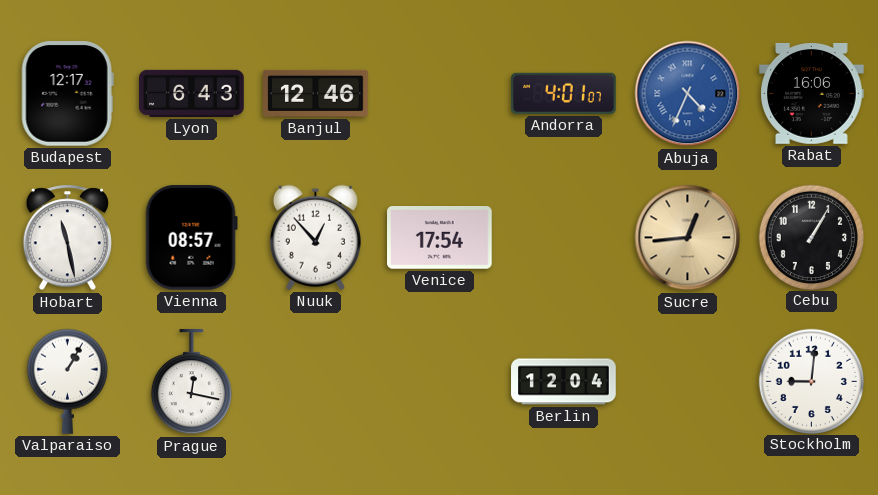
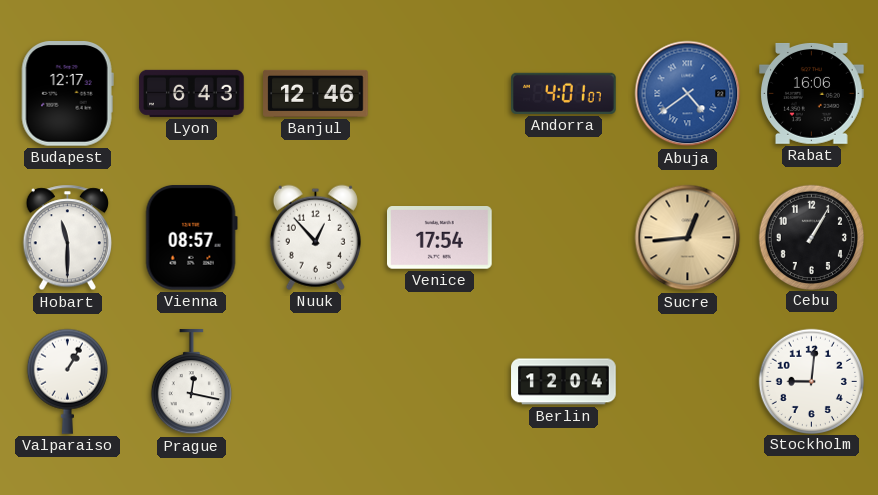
Abuja: 4:34 -> 4:39 (688, 94)
Hobart: 11:28 -> 11:30 (67, 238)
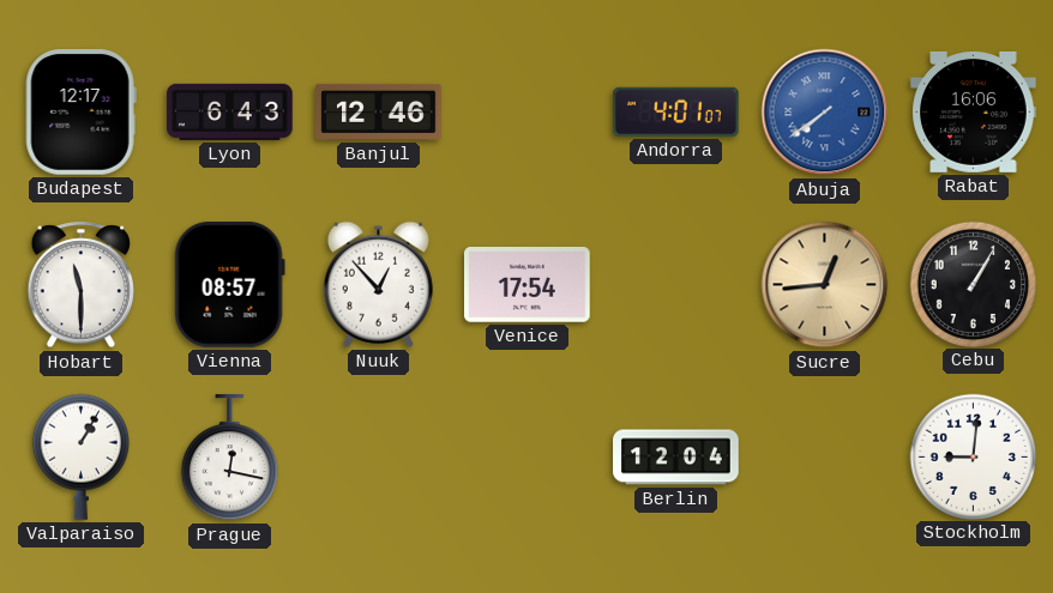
Abuja: 4:39 -> 7:39 (825, 113)
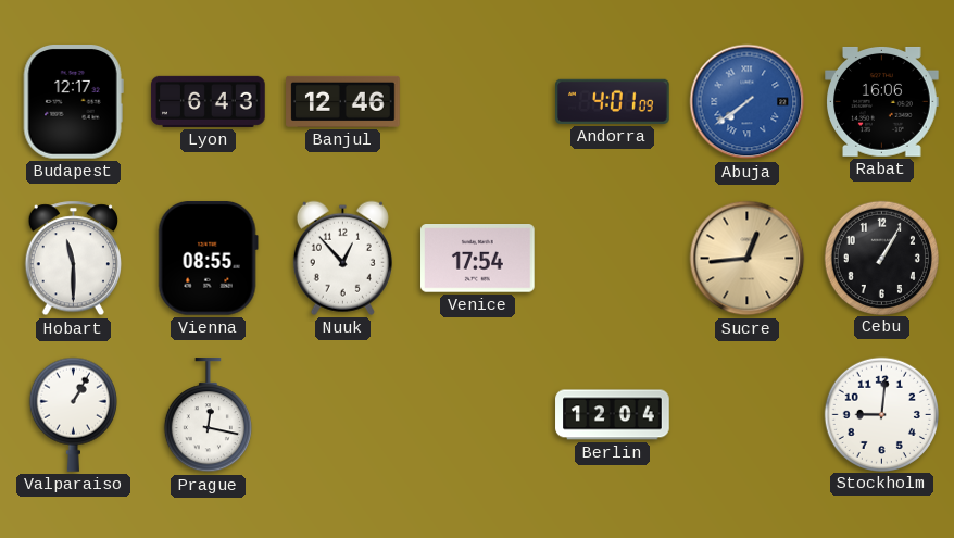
Andorra: 4:01:07 -> 4:01:09 (613, 101)
Vienna: 08:57 -> 08:55 (208, 259)
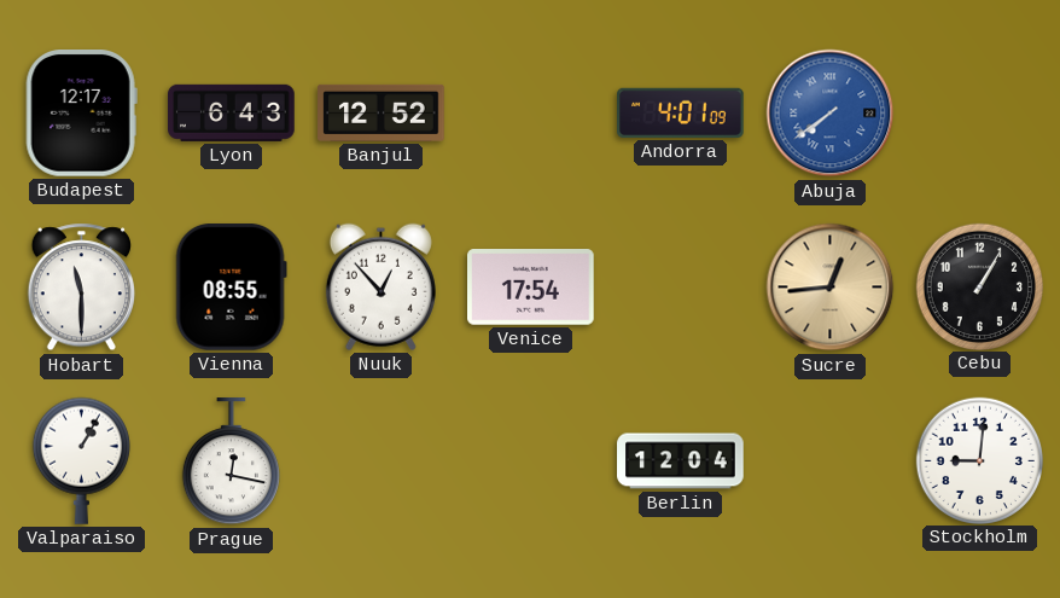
Banjul: 12:46 -> 12:52 (382, 112)
Rabat: 16:06 -> none (882, 101)
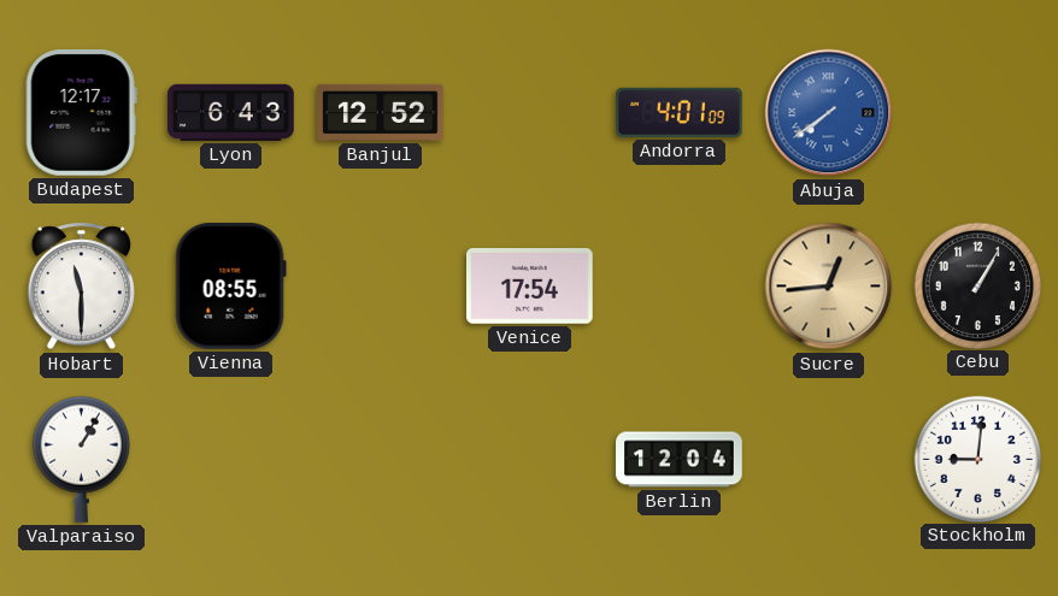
Nuuk: 12:53 -> none (380, 286)
Prague: 12:17 -> none (231, 461)
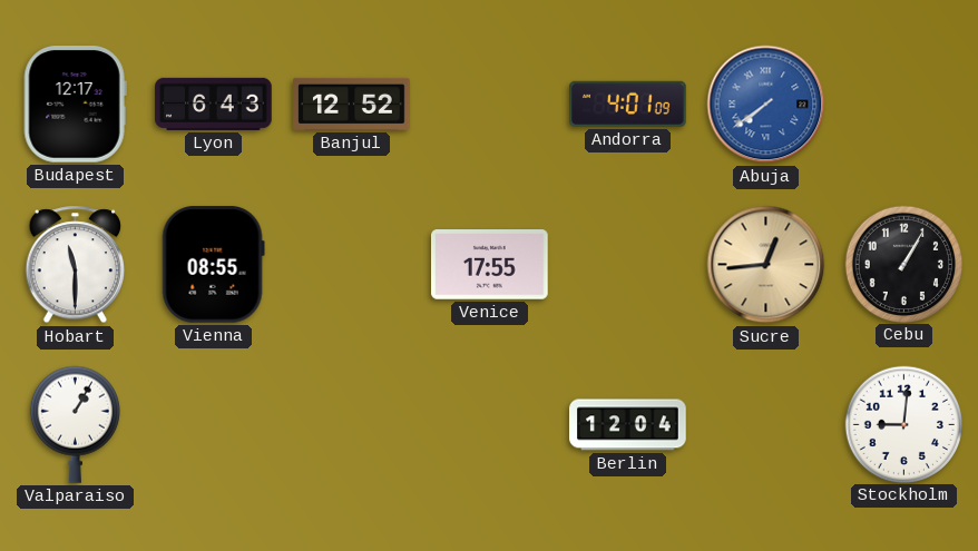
Venice: 17:54 -> 17:55 (490, 265)
